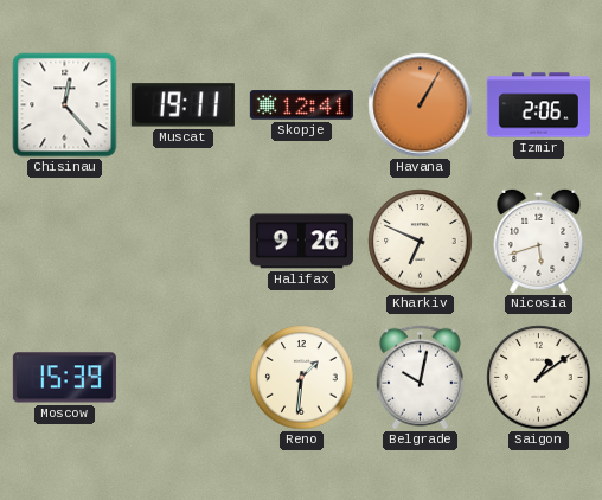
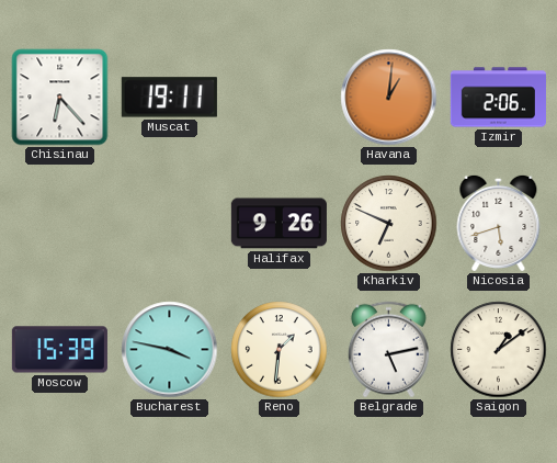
Chisinau: 12:23 -> 6:23 (60, 98)
Skopje: 12:41 -> none (301, 105)
Havana: 1:05 -> 1:01 (389, 98)
Bucharest: none -> 3:47 (170, 350)
Belgrade: 10:02 -> 5:13 (388, 350)
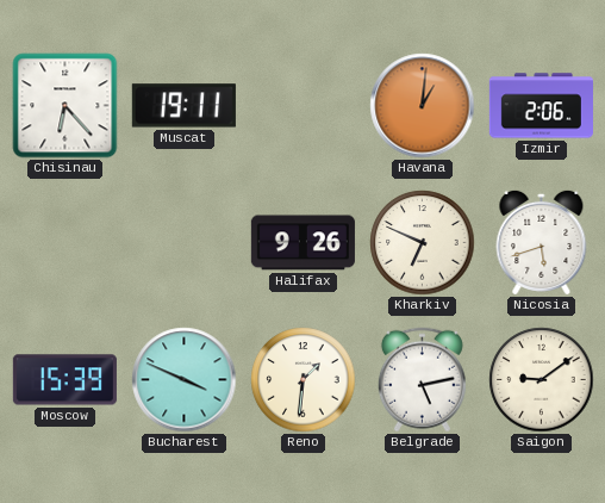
Bucharest: 3:47 -> 3:49 (185, 380)
Saigon: 1:09 -> 9:09 (542, 380)
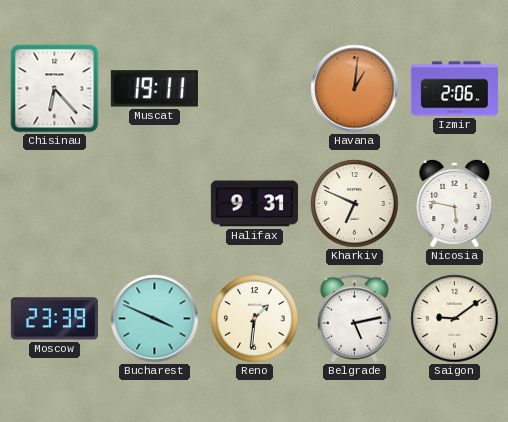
Halifax: 9:26 -> 9:31 (254, 204)
Nicosia: 5:42 -> 5:47 (455, 203)
Moscow: 15:39 -> 23:39 (54, 319)
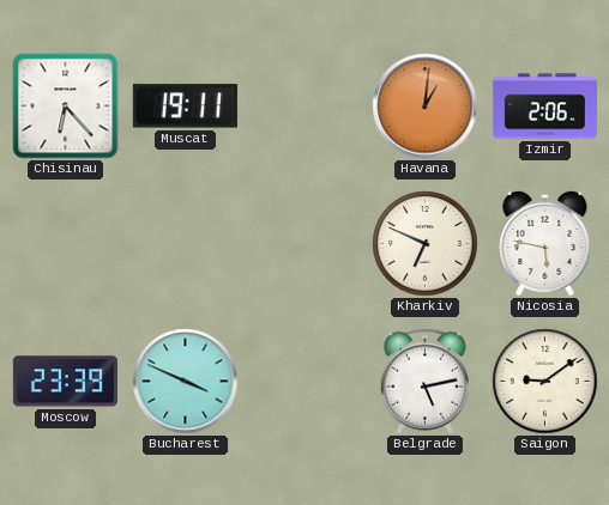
Halifax: 9:31 -> none (254, 204)
Reno: 1:31 -> none (255, 319)
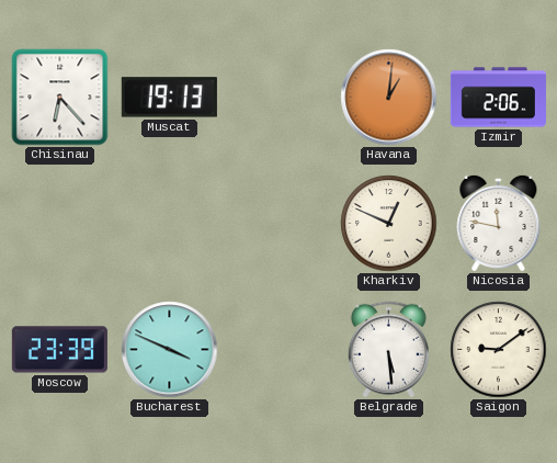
Muscat: 19:11 -> 19:13 (169, 98)
Kharkiv: 6:49 -> 12:49 (389, 224)
Nicosia: 5:47 -> 11:47 (499, 223)
Belgrade: 5:13 -> 5:29 (388, 350)
